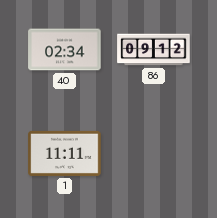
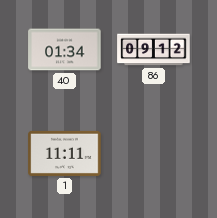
40: 02:34 -> 01:34 (65, 50)
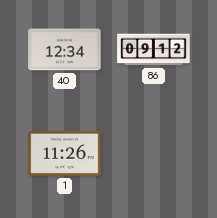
40: 01:34 -> 12:34 (65, 50)
1: 11:11 -> 11:26 (65, 153)
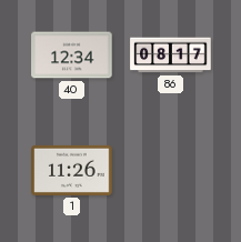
86: 09:12 -> 08:17 (171, 56)
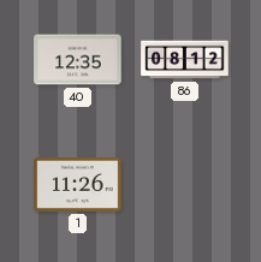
40: 12:34 -> 12:35 (78, 60)
86: 08:17 -> 08:12 (185, 60)
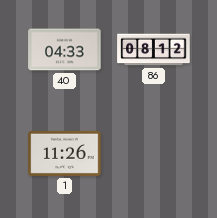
40: 12:35 -> 04:33 (65, 50)
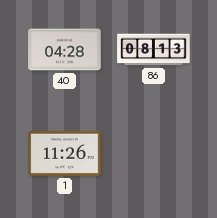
40: 04:33 -> 04:28 (65, 50)
86: 08:12 -> 08:13 (154, 50)
